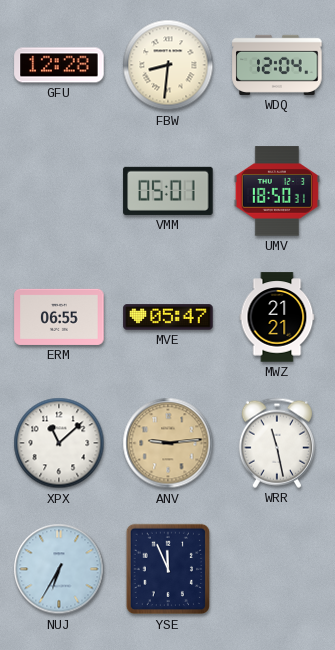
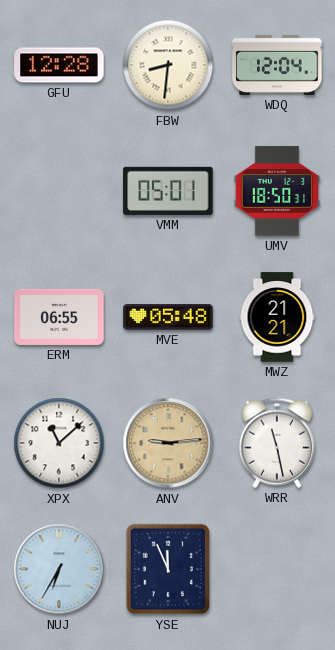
MVE: 05:47 -> 05:48 (168, 317)
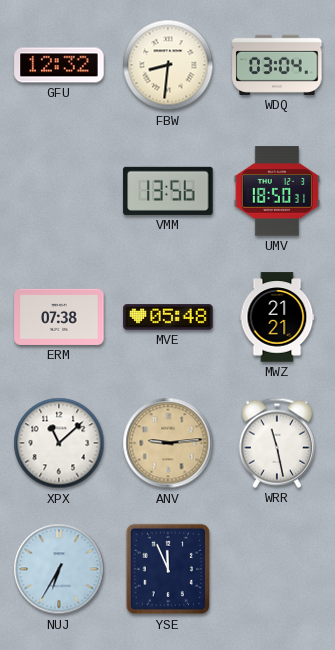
GFU: 12:28 -> 12:32 (59, 65)
WDQ: 12:04 -> 03:04 (277, 65)
VMM: 05:01 -> 13:56 (168, 191)
ERM: 06:55 -> 07:38 (59, 317)
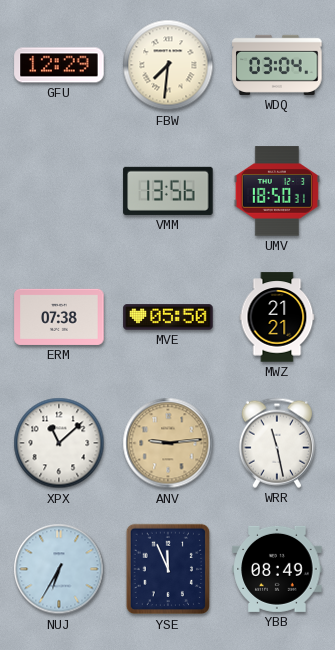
GFU: 12:32 -> 12:29 (59, 65)
FBW: 8:31 -> 7:31 (168, 65)
MVE: 05:48 -> 05:50 (168, 317)
YBB: none -> 08:49 (277, 569)
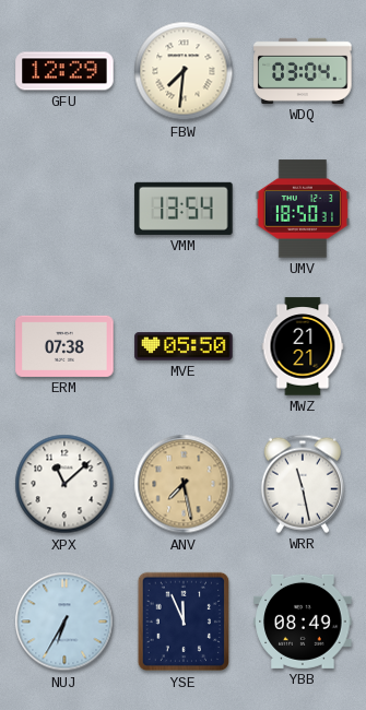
VMM: 13:56 -> 13:54 (184, 209)
ANV: 9:14 -> 7:28 (184, 484)
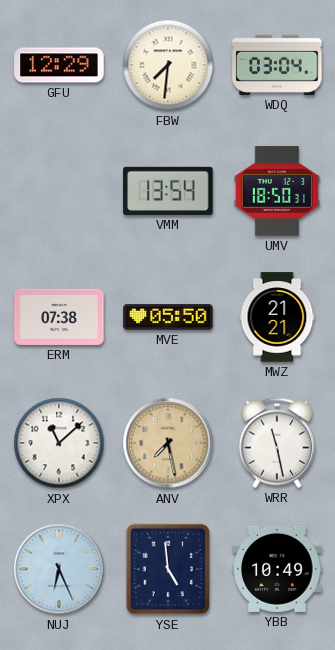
NUJ: 6:35 -> 6:26 (59, 569)
YSE: 11:56 -> 4:59 (167, 569)
YBB: 08:49 -> 10:49 (277, 569)
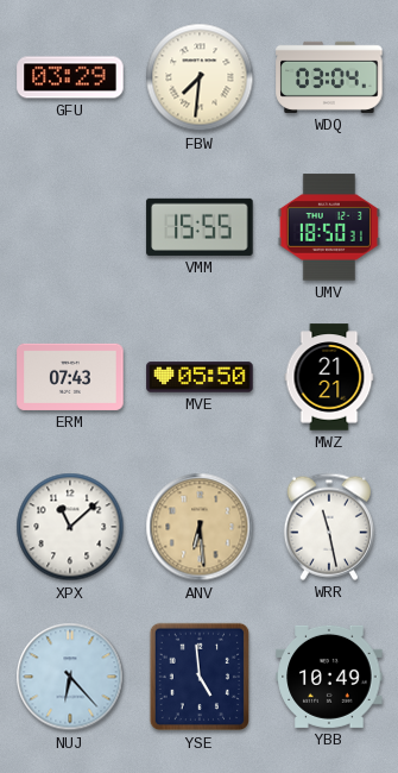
GFU: 12:29 -> 03:29 (70, 77)
VMM: 13:54 -> 15:55 (200, 227)
ERM: 07:38 -> 07:43 (70, 377)
ANV: 7:28 -> 6:29 (200, 527)
NUJ: 6:26 -> 6:23 (70, 677)
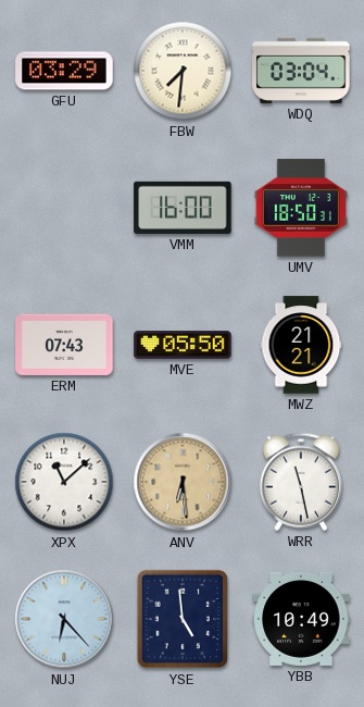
VMM: 15:55 -> 16:00 (183, 208)
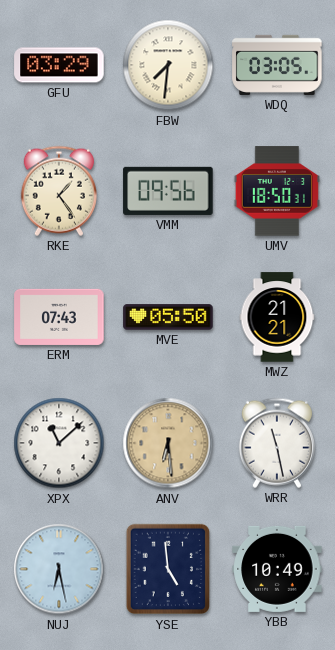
WDQ: 03:04 -> 03:05 (277, 65)
RKE: none -> 1:24 (59, 191)
VMM: 16:00 -> 09:56 (168, 191)
NUJ: 6:23 -> 6:28 (59, 569)
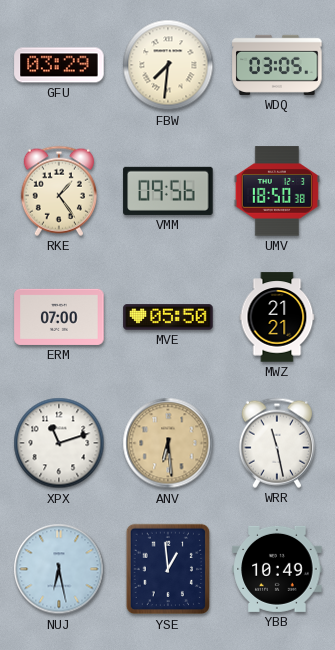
UMV: 18:50:31 -> 18:50:38 (277, 191)
ERM: 07:43 -> 07:00 (59, 317)
XPX: 11:08 -> 11:12 (59, 443)
YSE: 4:59 -> 12:59 (167, 569)
